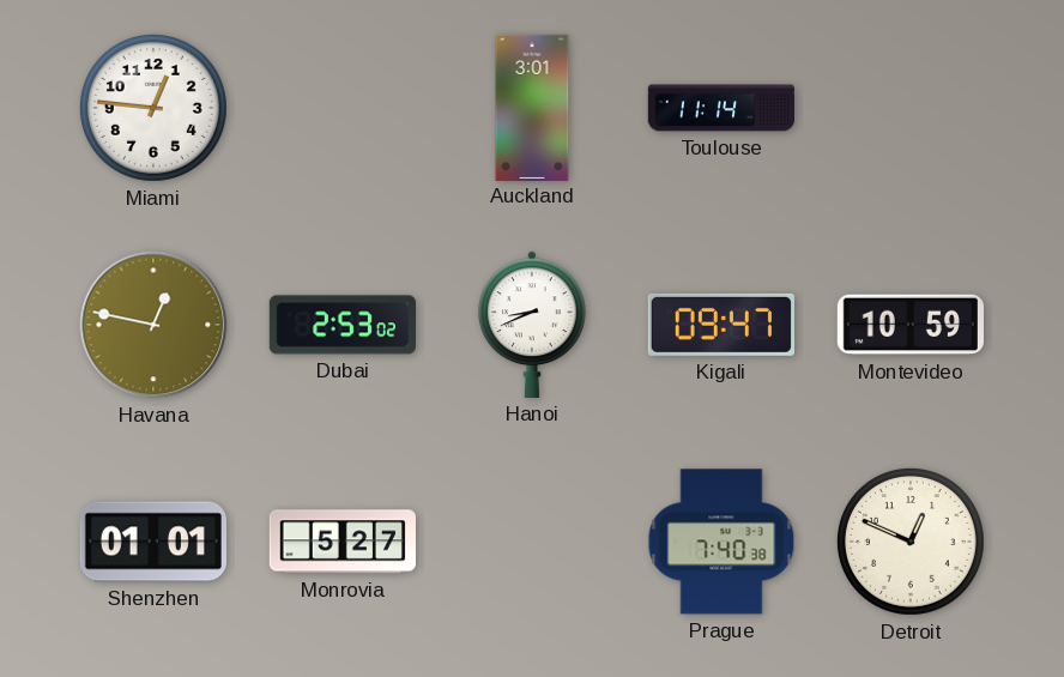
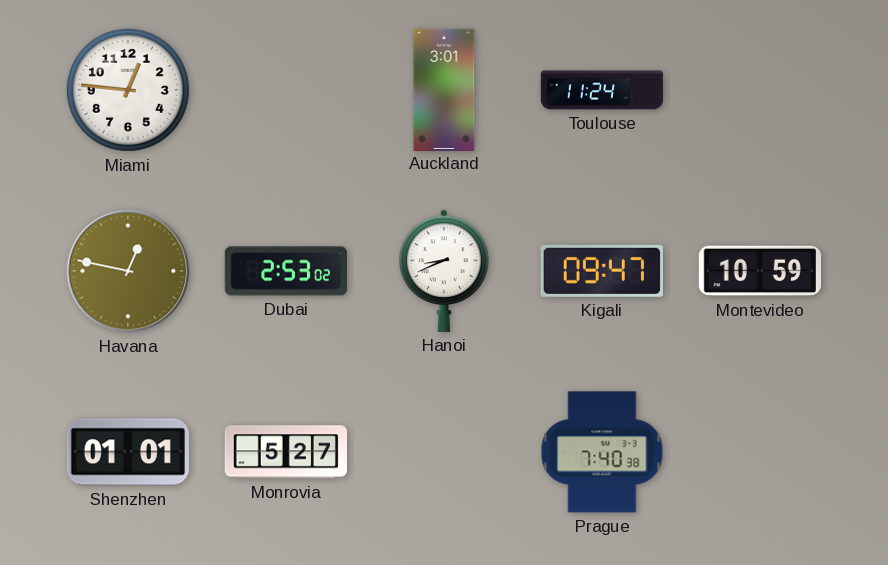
Toulouse: 11:14 -> 11:24 (602, 90)
Detroit: 12:49 -> none (911, 542)
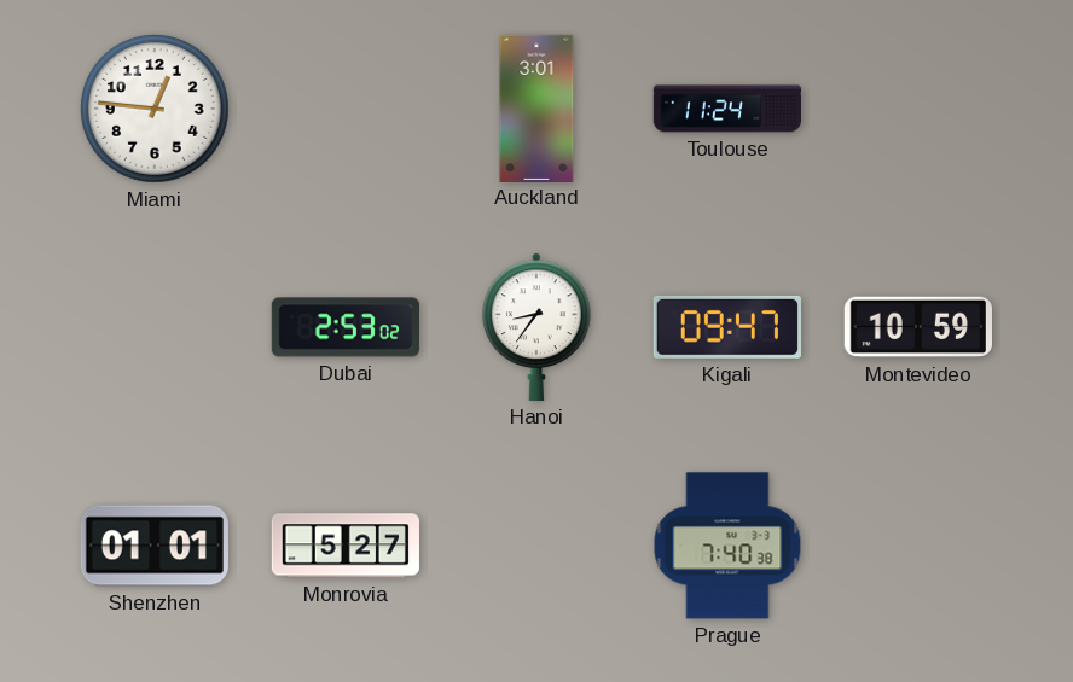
Havana: 12:47 -> none (128, 271)
Hanoi: 8:41 -> 8:36 (538, 327)
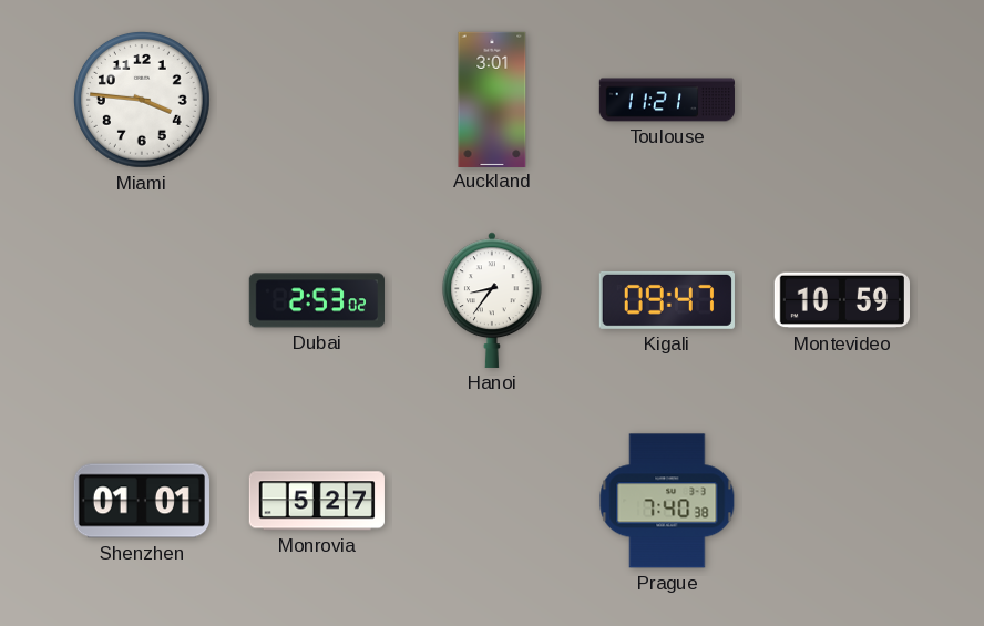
Miami: 12:46 -> 3:46 (142, 100)
Toulouse: 11:24 -> 11:21 (667, 100)
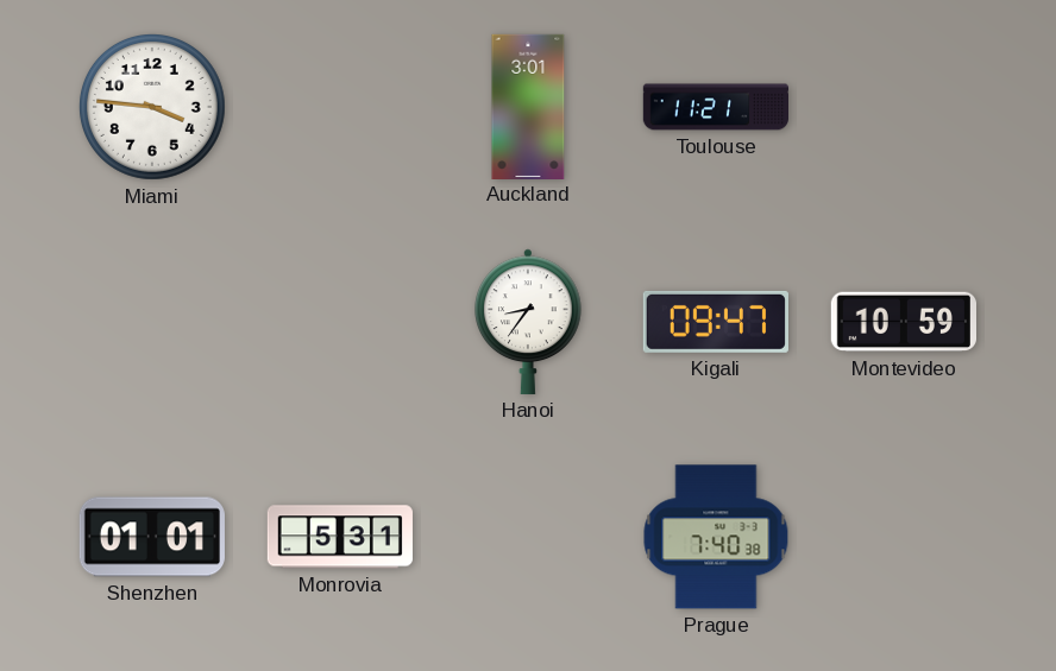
Dubai: 2:53 -> none (316, 300)
Monrovia: 5:27 -> 5:31 (340, 537)
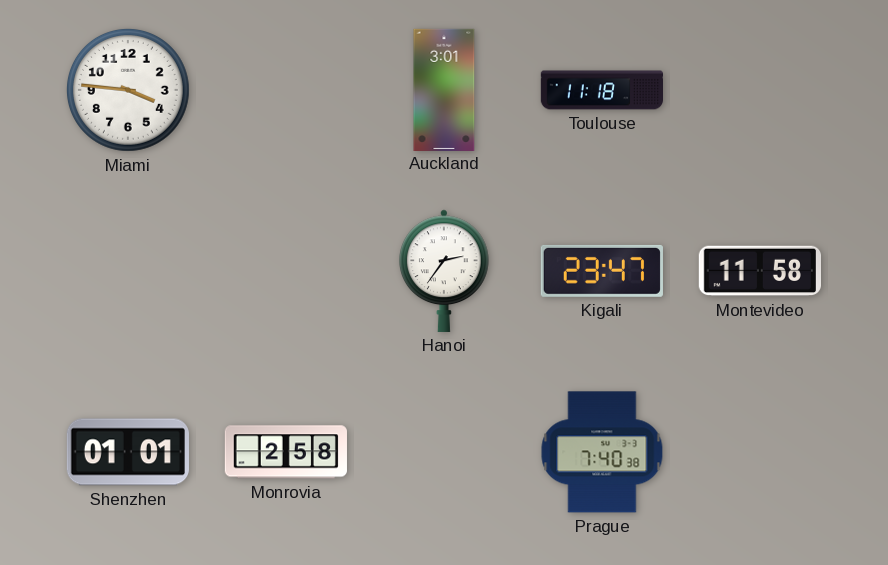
Toulouse: 11:21 -> 11:18 (602, 90)
Hanoi: 8:36 -> 2:36 (445, 271)
Kigali: 09:47 -> 23:47 (602, 271)
Montevideo: 10:59 -> 11:58 (759, 271)
Monrovia: 5:31 -> 2:58 (286, 452)
